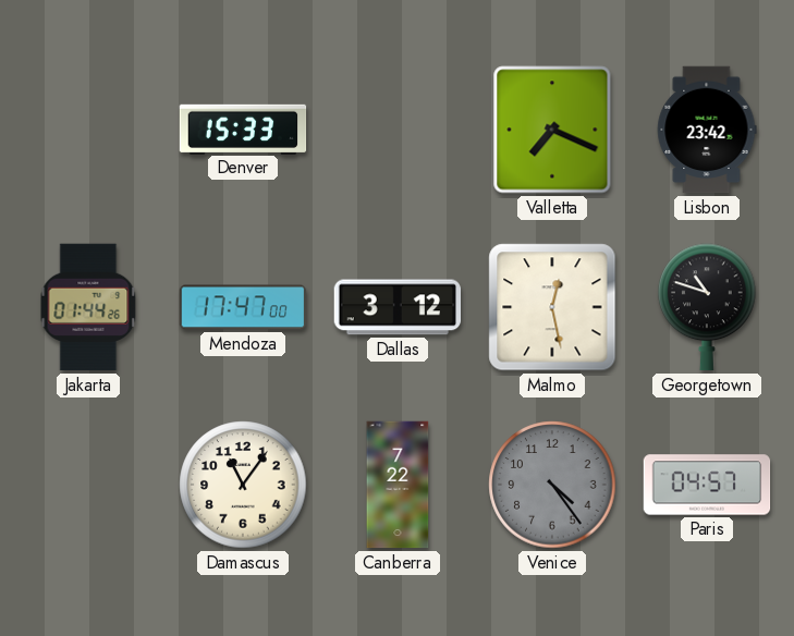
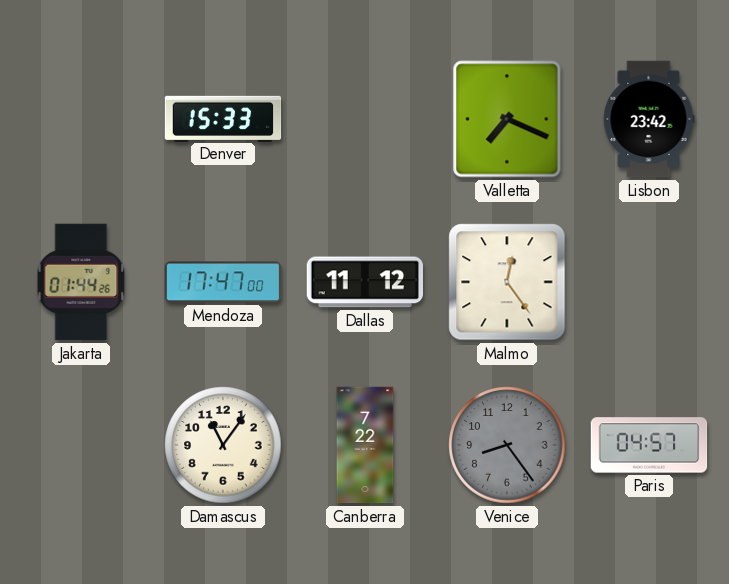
Dallas: 3:12 -> 11:12 (365, 282)
Malmo: 12:28 -> 12:24 (507, 282)
Georgetown: 10:48 -> none (707, 307)
Venice: 4:24 -> 8:24 (507, 445)
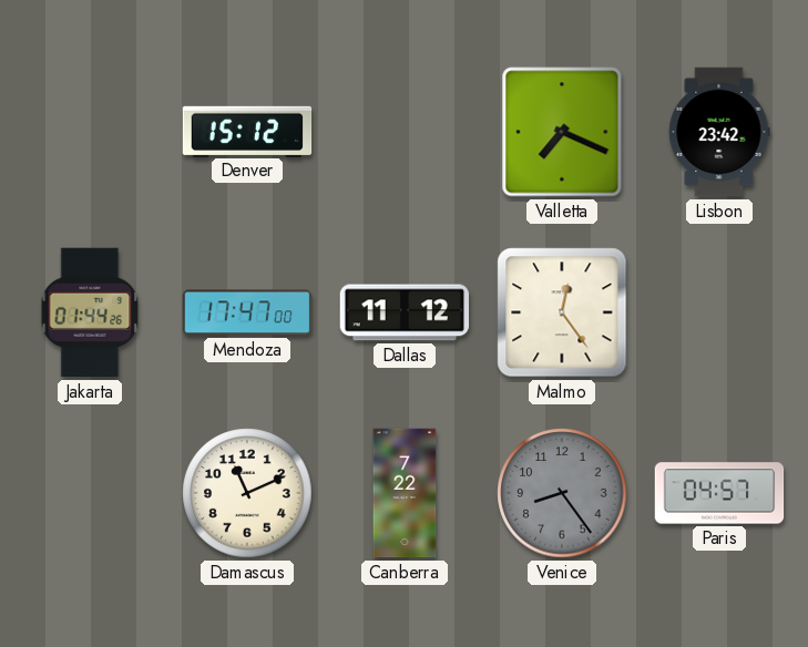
Denver: 15:33 -> 15:12 (247, 131)
Damascus: 11:06 -> 11:11 (247, 493)
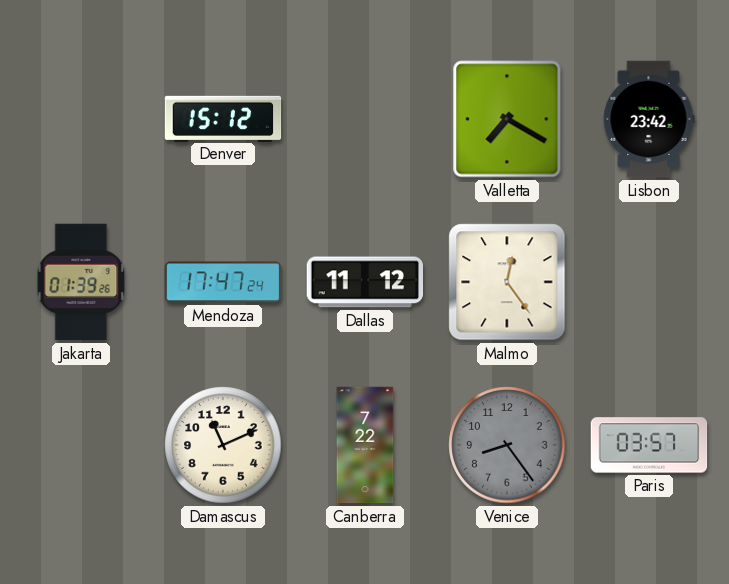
Valletta: 7:19 -> 7:20 (507, 119)
Jakarta: 01:44 -> 01:39 (81, 282)
Mendoza: 17:47:00 -> 17:47:24 (223, 282)
Paris: 04:57 -> 03:57 (649, 445)
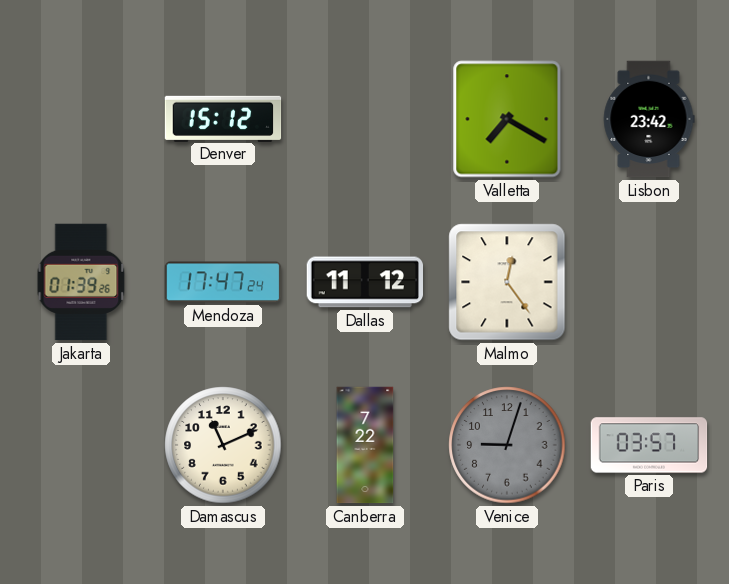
Venice: 8:24 -> 9:03 (507, 445)
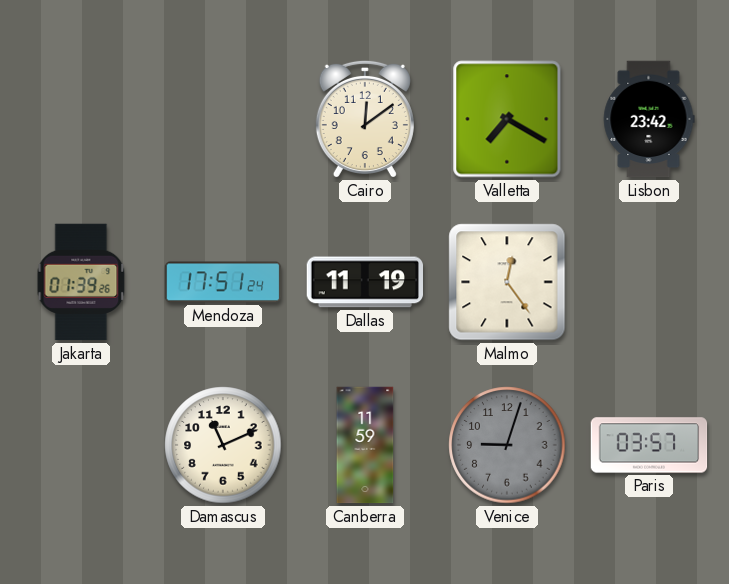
Denver: 15:12 -> none (223, 118)
Cairo: none -> 12:09 (365, 119)
Mendoza: 17:47 -> 17:51 (223, 282)
Dallas: 11:12 -> 11:19 (365, 282)
Canberra: 7:22 -> 11:59 (365, 445)
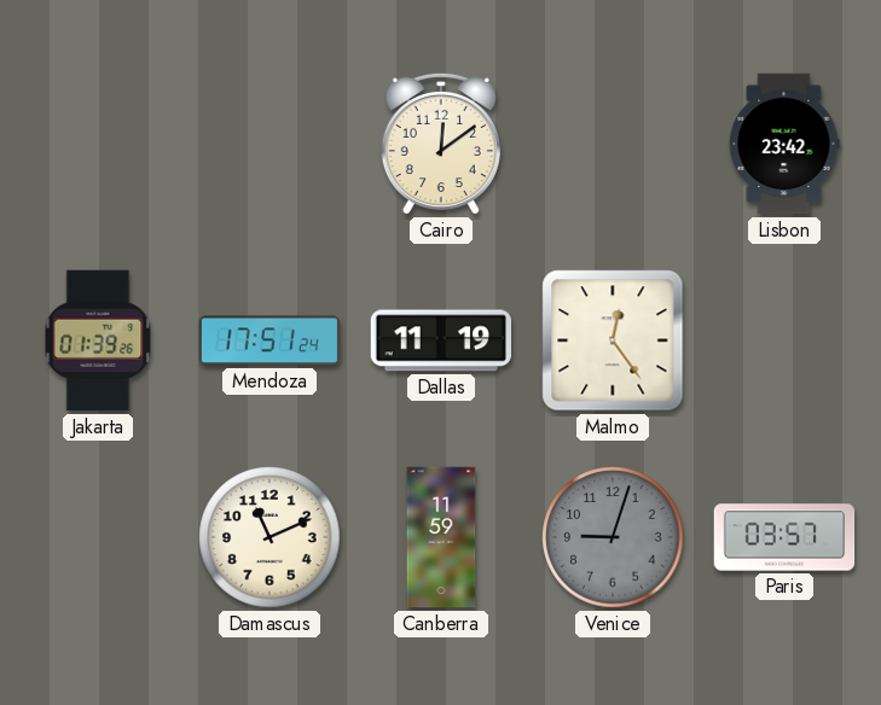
Valletta: 7:20 -> none (507, 119)
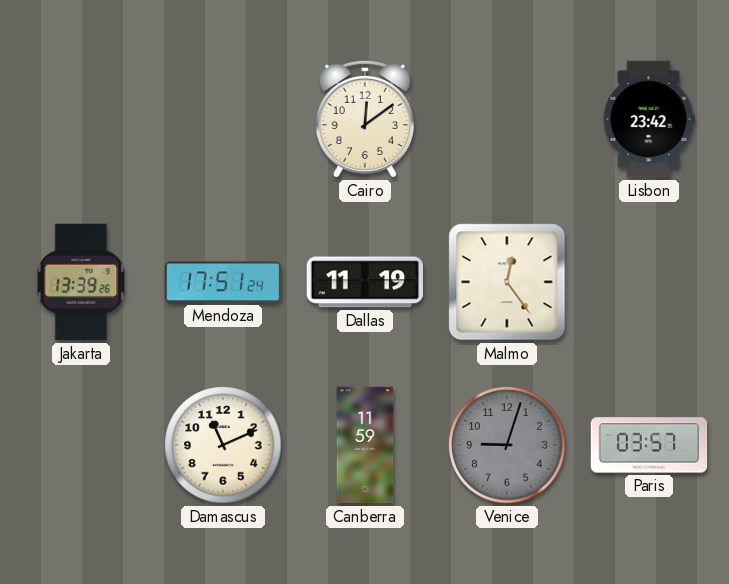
Jakarta: 01:39 -> 13:39 (81, 282)
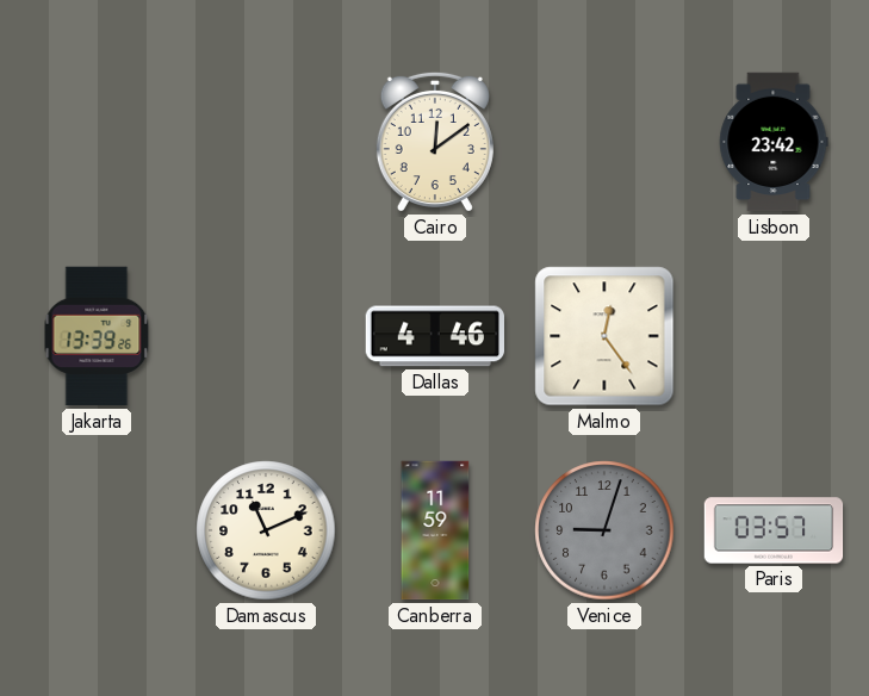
Mendoza: 17:51 -> none (223, 282)
Dallas: 11:19 -> 4:46 (435, 336)
